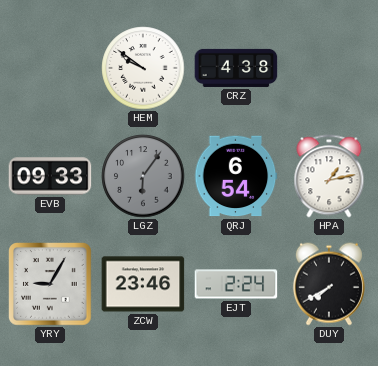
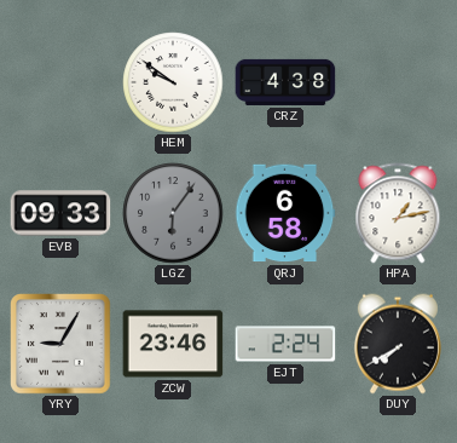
QRJ: 6:54 -> 6:58 (285, 213)
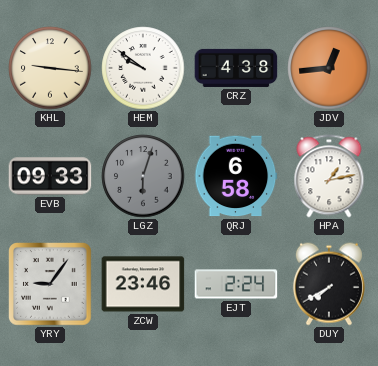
KHL: none -> 9:16 (50, 68)
JDV: none -> 12:44 (329, 68)
LGZ: 6:06 -> 6:03 (143, 176)
YRY: 9:05 -> 9:06 (51, 285)
